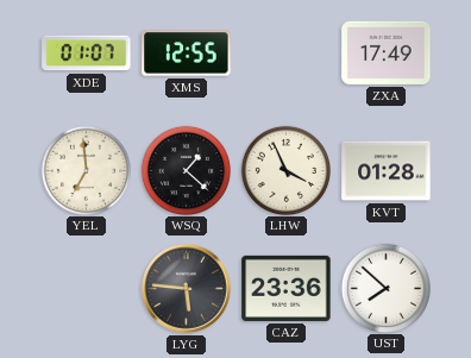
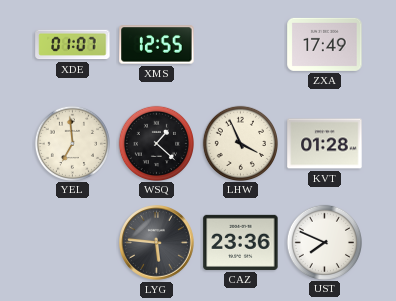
UST: 7:52 -> 7:49 (324, 242)
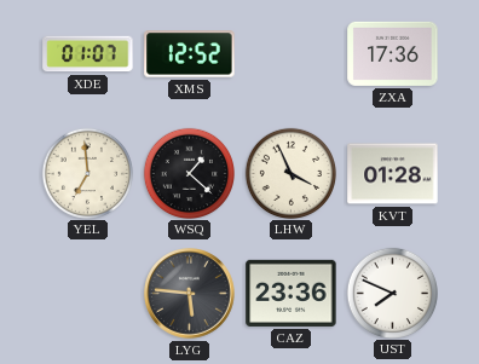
XMS: 12:55 -> 12:52 (190, 54)
ZXA: 17:49 -> 17:36 (393, 53)
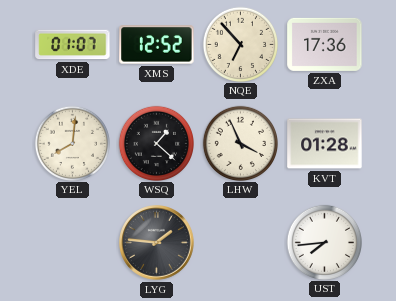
NQE: none -> 6:53 (240, 44)
YEL: 6:59 -> 8:01 (72, 143)
LYG: 5:46 -> 1:46 (157, 243)
CAZ: 23:36 -> none (292, 293)
UST: 7:49 -> 7:44 (324, 242)
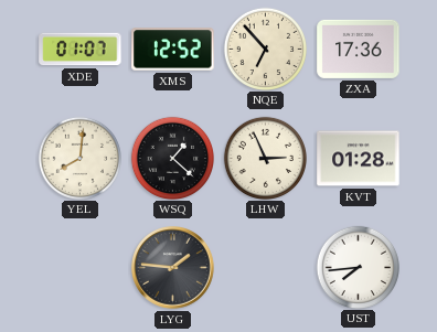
LHW: 3:56 -> 2:56 (265, 158)
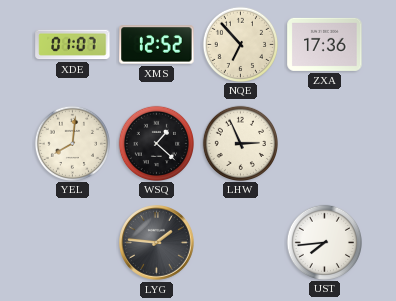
KVT: 01:28 -> none (359, 159)
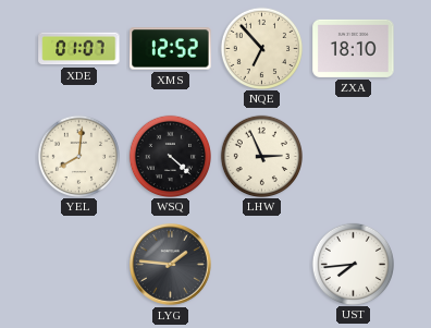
ZXA: 17:36 -> 18:10 (354, 48)
WSQ: 1:22 -> 4:22 (170, 156)
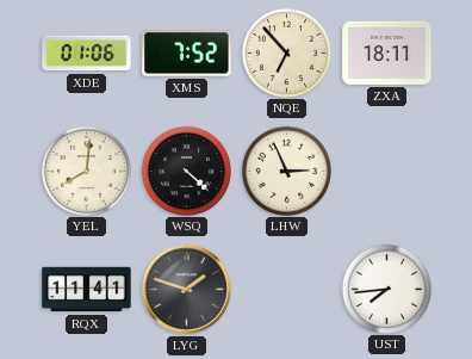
XDE: 01:07 -> 01:06 (87, 54)
XMS: 12:52 -> 7:52 (187, 54)
ZXA: 18:10 -> 18:11 (387, 52)
RQX: none -> 11:41 (87, 290)
LYG: 1:46 -> 1:48 (187, 290)
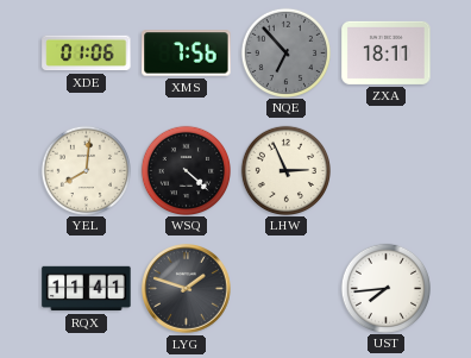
XMS: 7:52 -> 7:56 (187, 54)
NQE dial: cream -> grey (285, 52)
